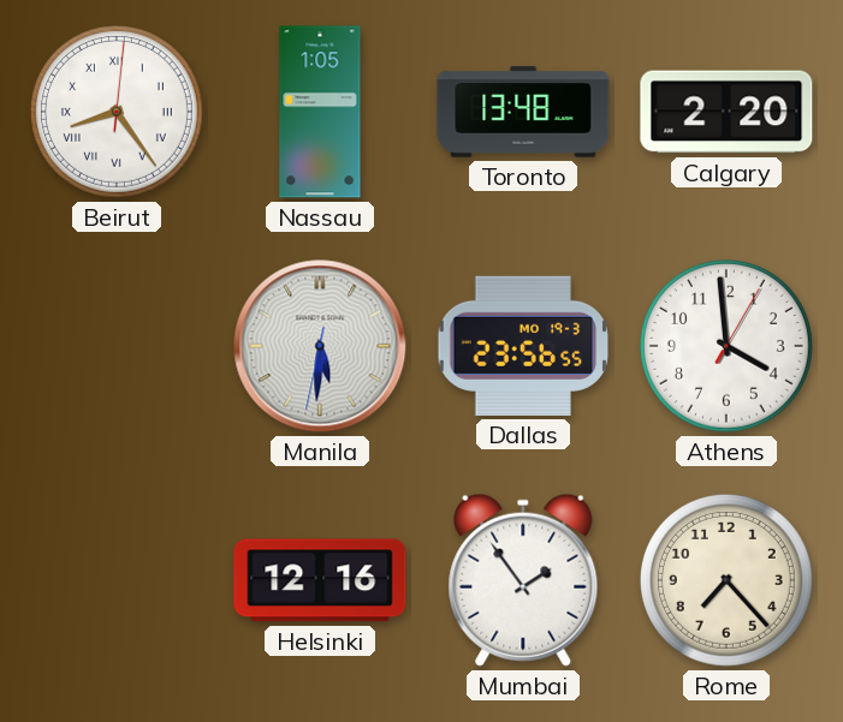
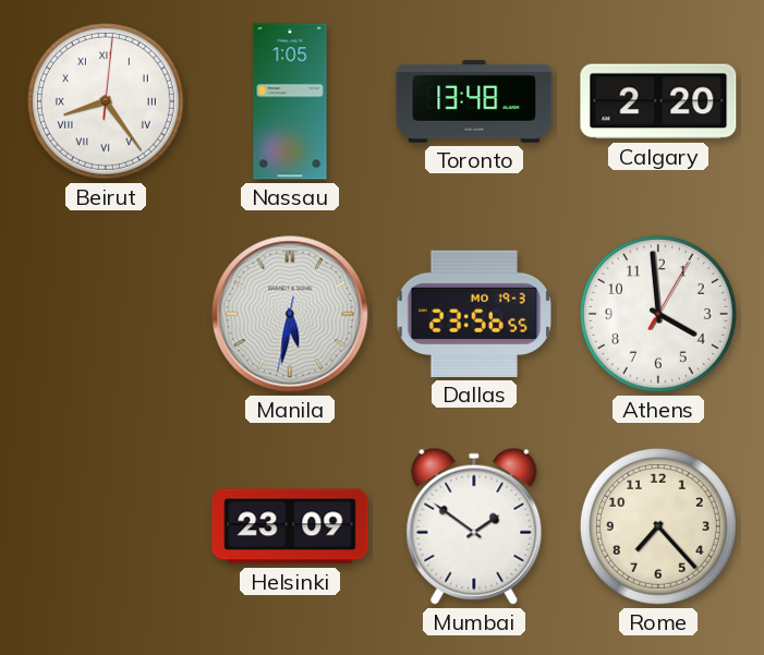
Manila: 5:30 -> 5:31 (290, 314)
Helsinki: 12:16 -> 23:09 (290, 526)
Mumbai: 1:54 -> 1:51 (474, 526)
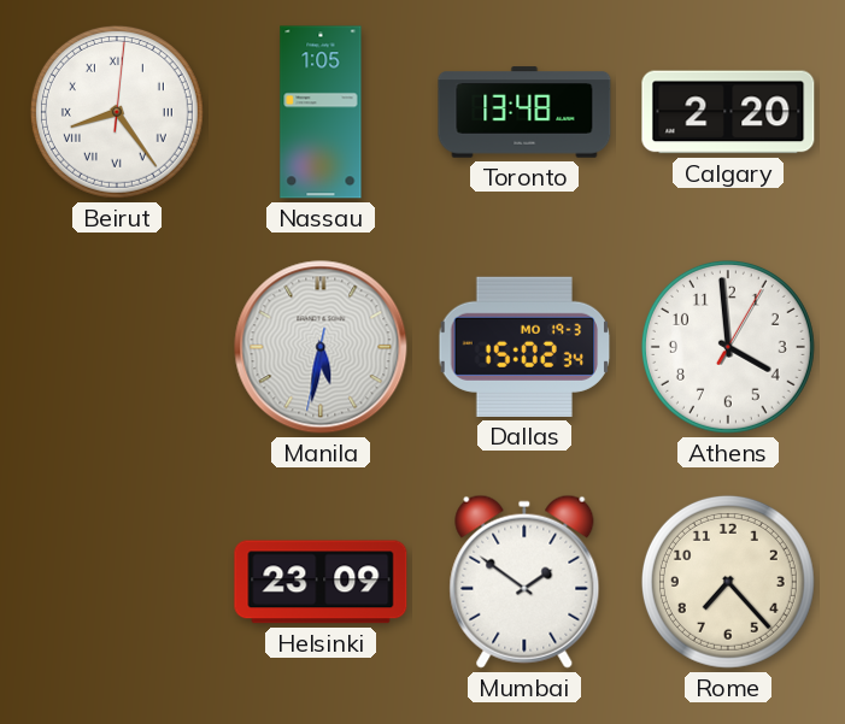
Dallas: 23:56 -> 15:02 (524, 347)
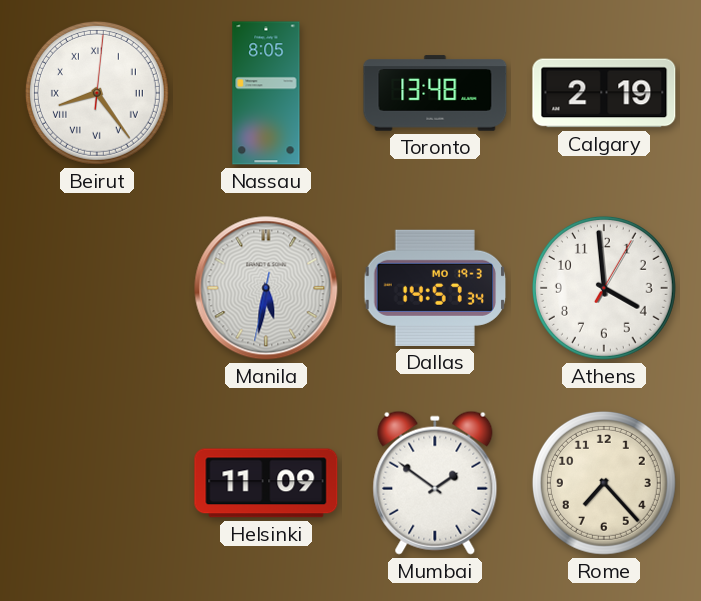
Nassau: 1:05 -> 8:05 (266, 93)
Calgary: 2:20 -> 2:19 (604, 93)
Dallas: 15:02 -> 14:57 (435, 288)
Helsinki: 23:09 -> 11:09 (266, 483)
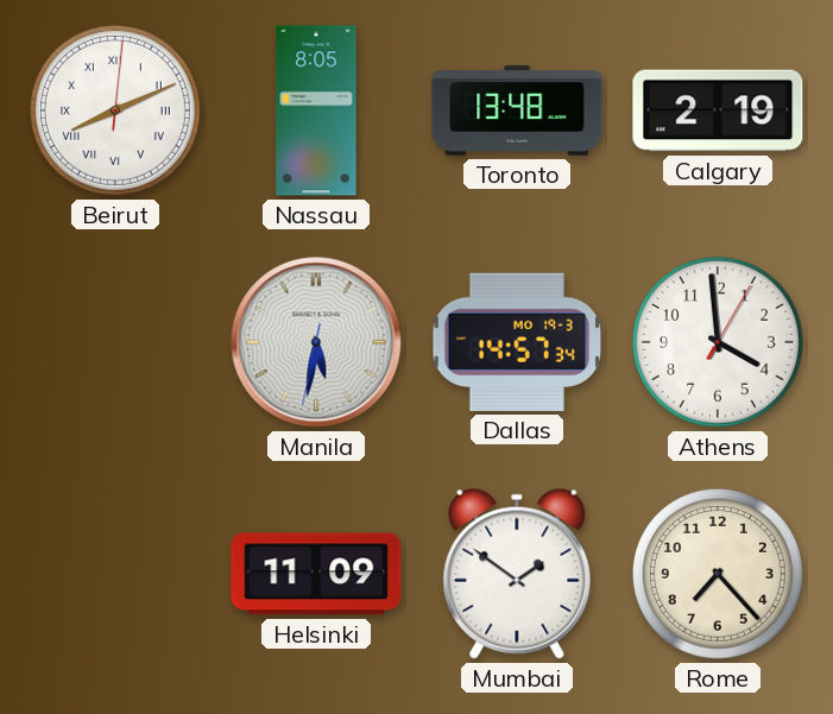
Beirut: 8:24 -> 8:11 (115, 110)
